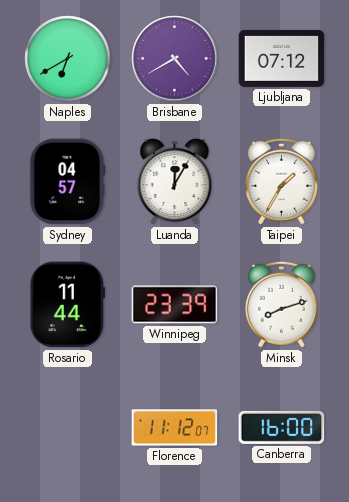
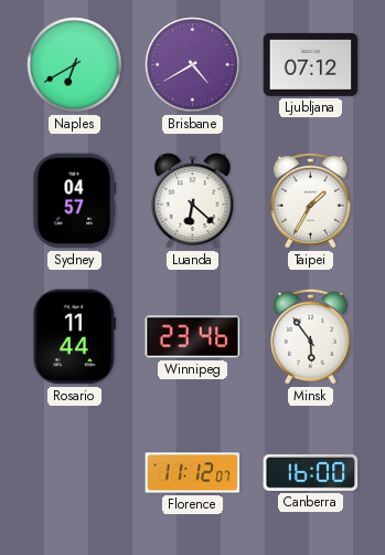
Luanda: 12:05 -> 6:22 (193, 201)
Winnipeg: 23:39 -> 23:46 (193, 337)
Minsk: 8:12 -> 5:54 (310, 336)
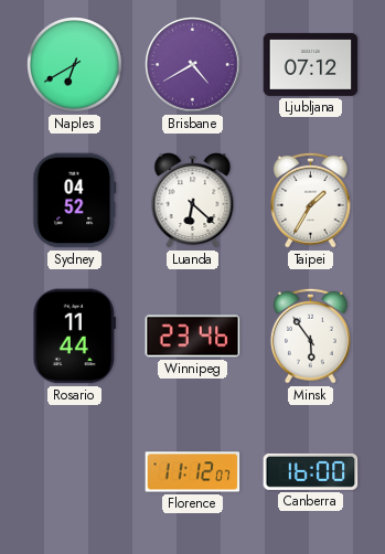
Sydney: 04:57 -> 04:52 (75, 201)
